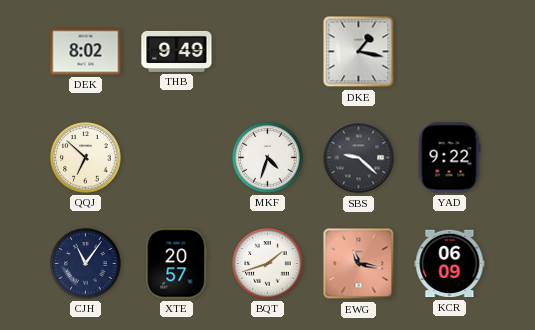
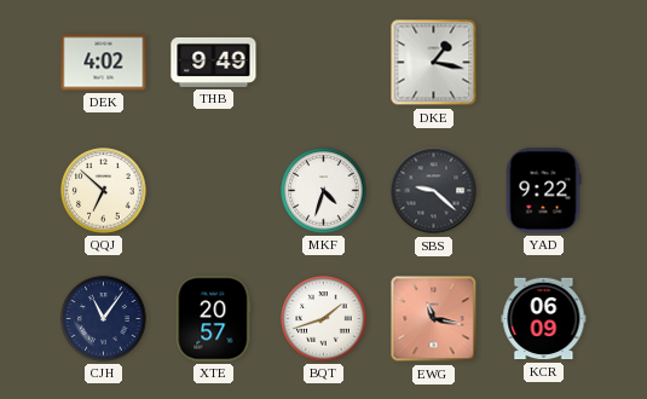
DEK: 8:02 -> 4:02 (104, 63)
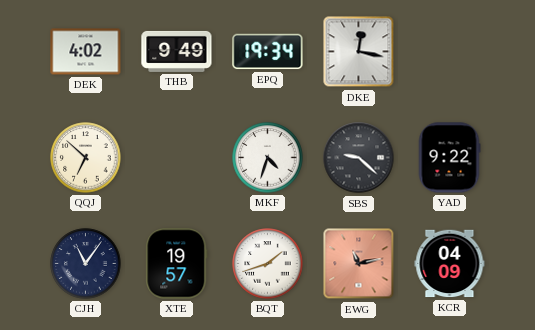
EPQ: none -> 19:34 (268, 52)
DKE: 1:17 -> 12:17 (359, 52)
XTE: 20:57 -> 19:57 (177, 264)
EWG: 11:17 -> 11:13 (359, 264)
KCR: 06:09 -> 04:09 (450, 264)
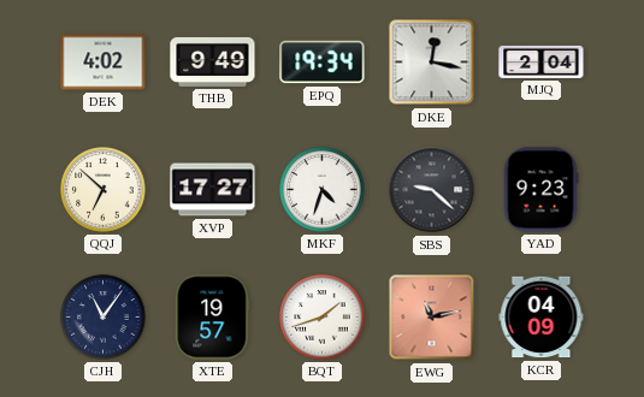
MJQ: none -> 2:04 (542, 61)
XVP: none -> 17:27 (213, 190)
YAD: 9:22 -> 9:23 (540, 190)
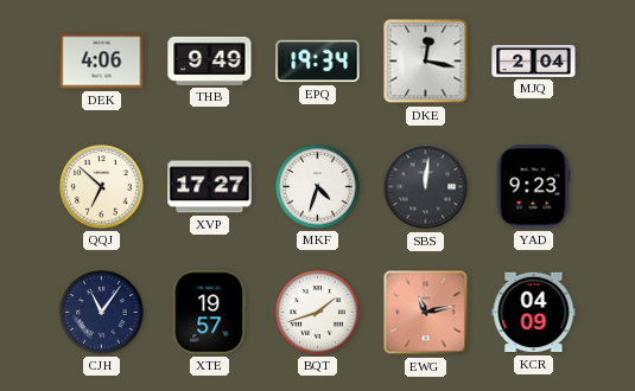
DEK: 4:02 -> 4:06 (102, 62)
SBS: 9:22 -> 12:01 (426, 187)
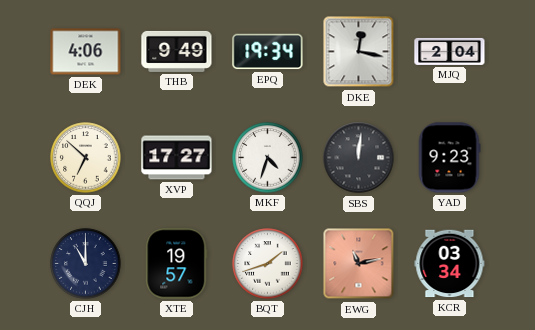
CJH: 11:06 -> 11:00 (86, 264)
KCR: 04:09 -> 03:34 (450, 264)
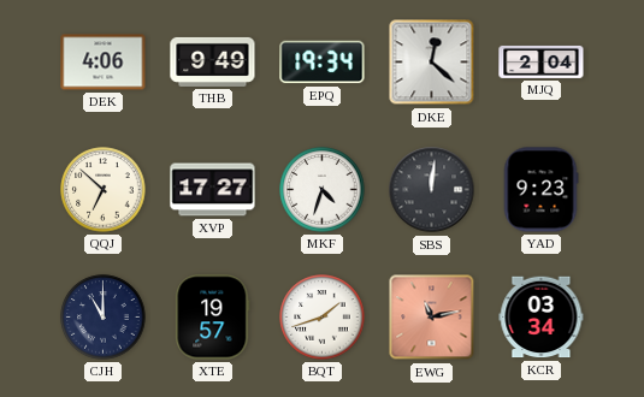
DKE: 12:17 -> 12:22 (432, 63)
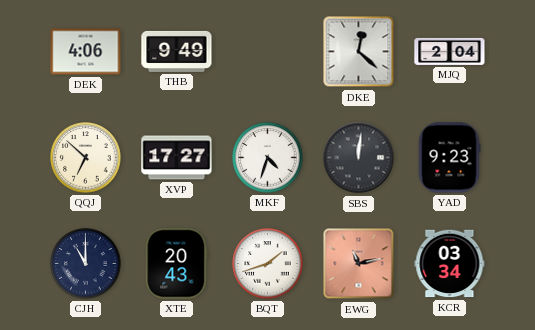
EPQ: 19:34 -> none (323, 63)
XTE: 19:57 -> 20:43 (177, 264)
